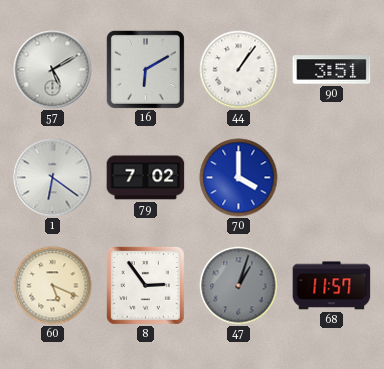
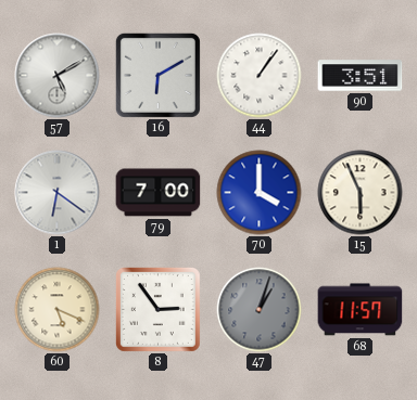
79: 7:02 -> 7:00 (159, 193)
15: none -> 5:56 (361, 193)
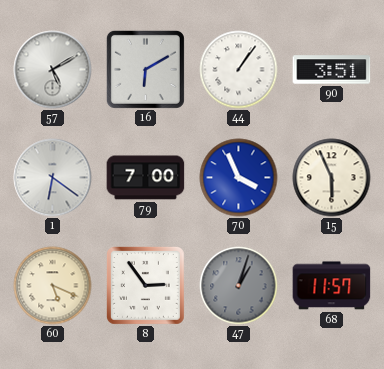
70: 4:00 -> 3:56 (239, 178)
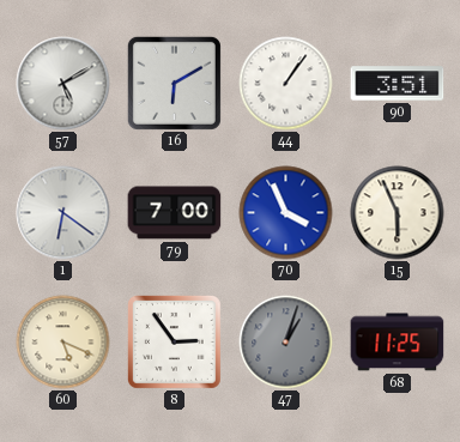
68: 11:57 -> 11:25 (398, 343)
